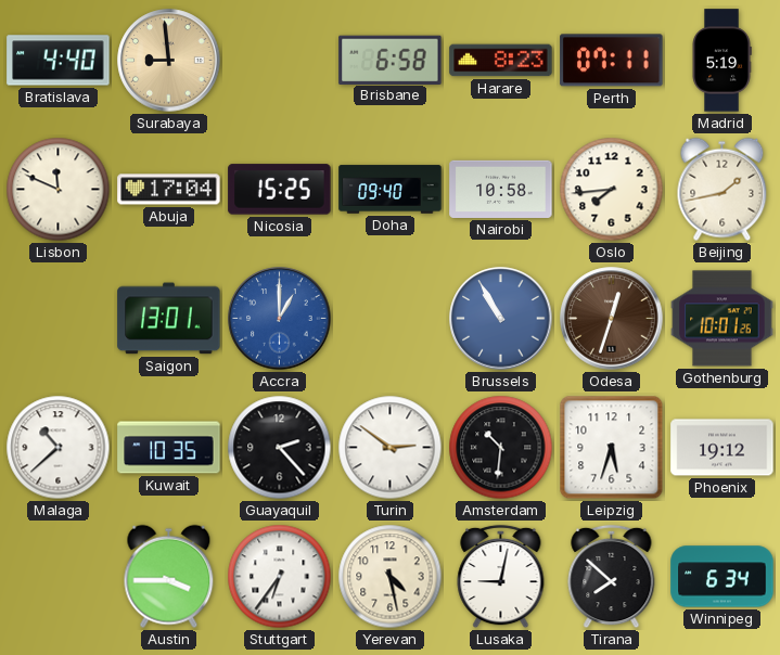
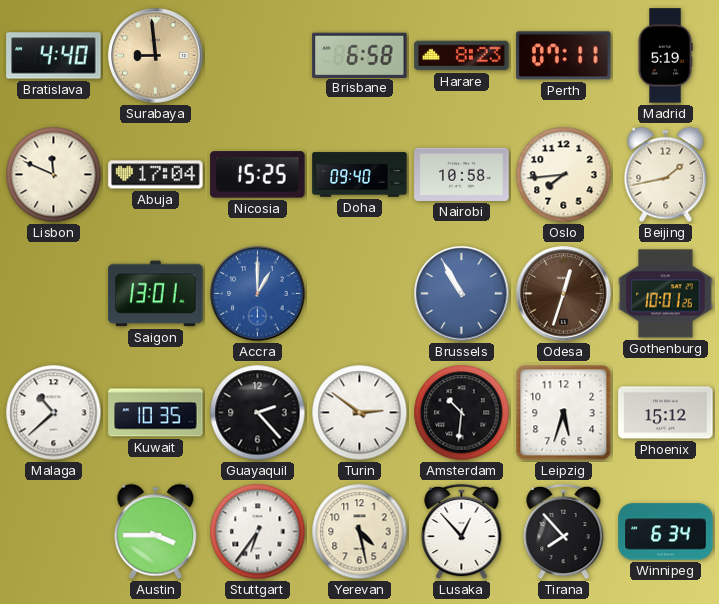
Phoenix: 19:12 -> 15:12 (666, 413)
Lusaka: 9:02 -> 12:53 (462, 532)
Tirana: 7:52 -> 7:53 (564, 532)
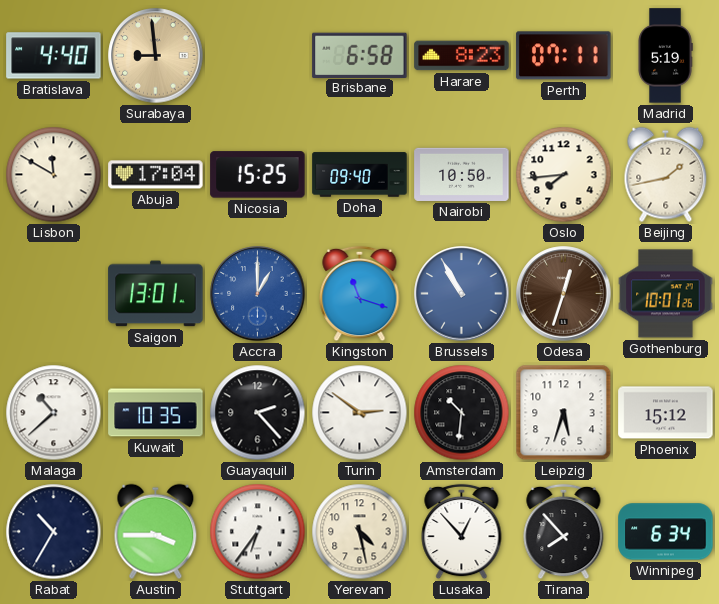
Lisbon: 11:49 -> 11:50 (54, 175)
Nairobi: 10:58 -> 10:50 (462, 174)
Kingston: none -> 11:18 (360, 294)
Rabat: none -> 10:35 (54, 532)
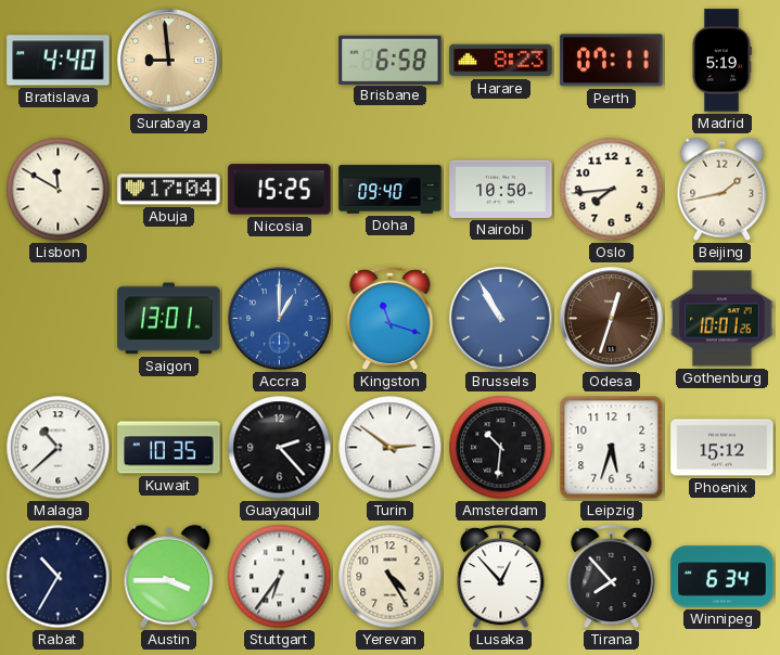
Yerevan: 4:28 -> 4:25 (391, 577)
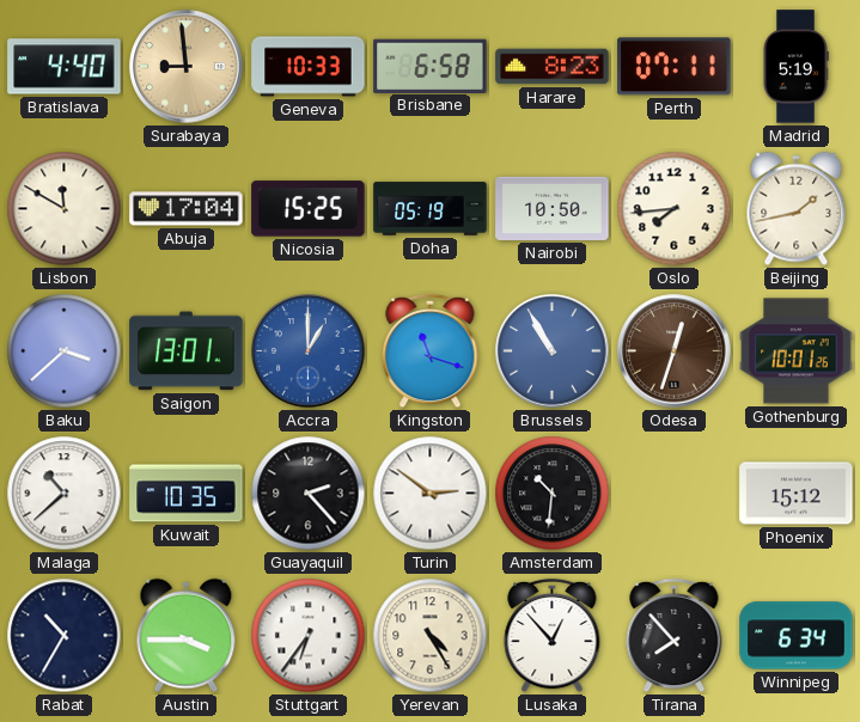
Geneva: none -> 10:33 (309, 67)
Doha: 09:40 -> 05:19 (431, 209)
Baku: none -> 3:38 (65, 351)
Leipzig: 5:33 -> none (612, 448)
